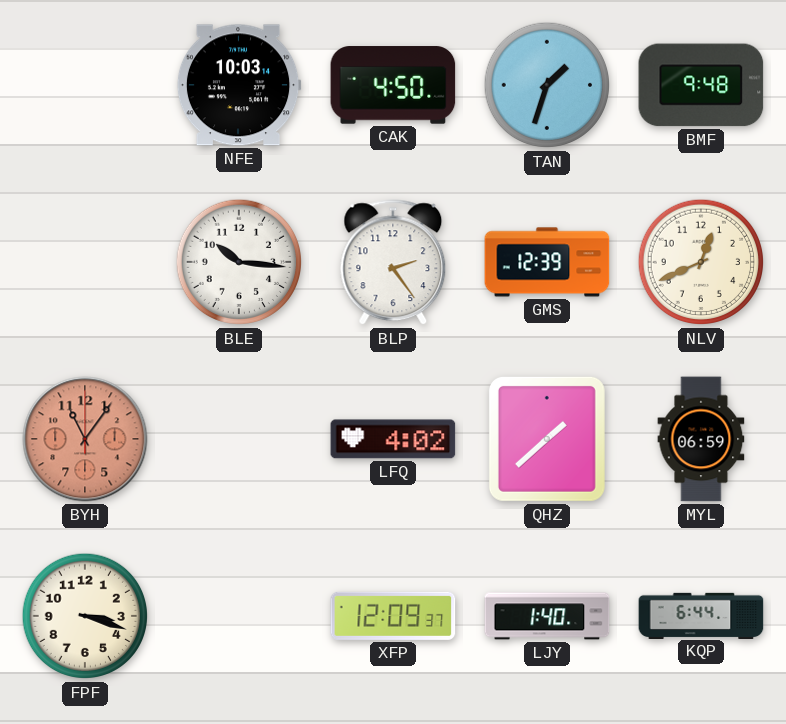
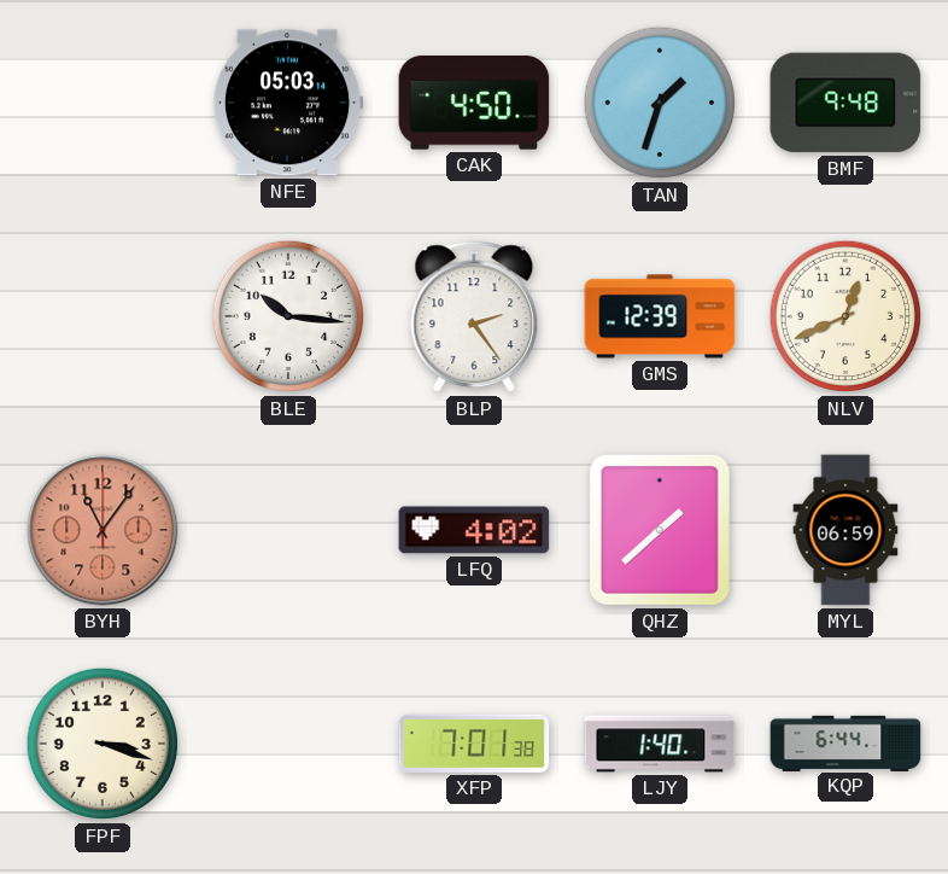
NFE: 10:03 -> 05:03 (288, 103)
XFP: 12:09 -> 7:01 (474, 744)
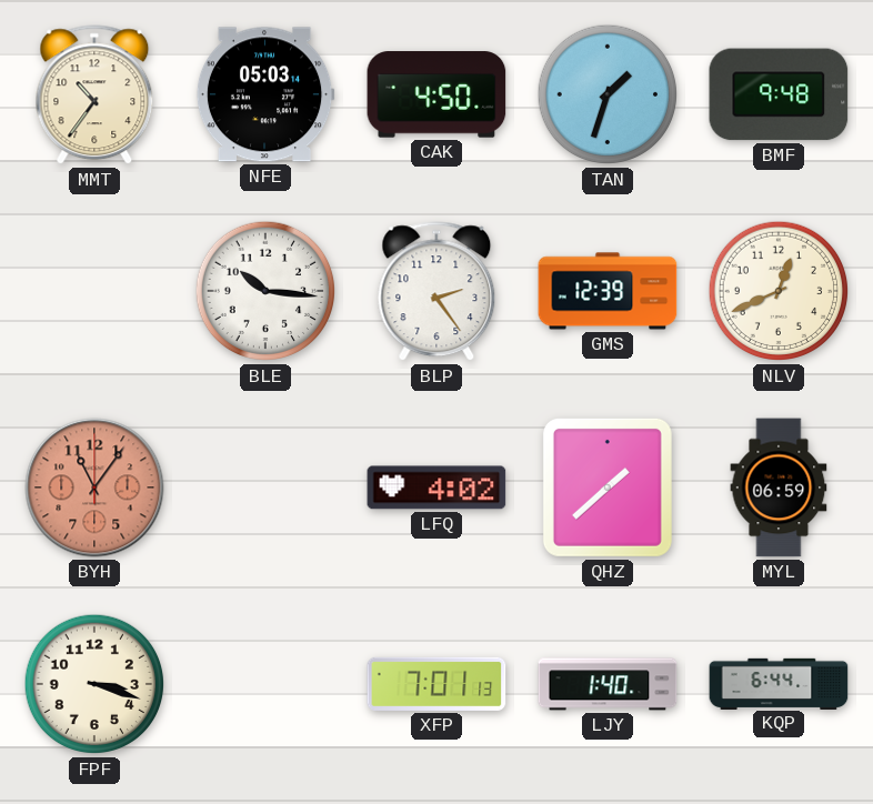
MMT: none -> 10:36 (94, 96)
XFP: 7:01:38 -> 7:01:13 (436, 684)
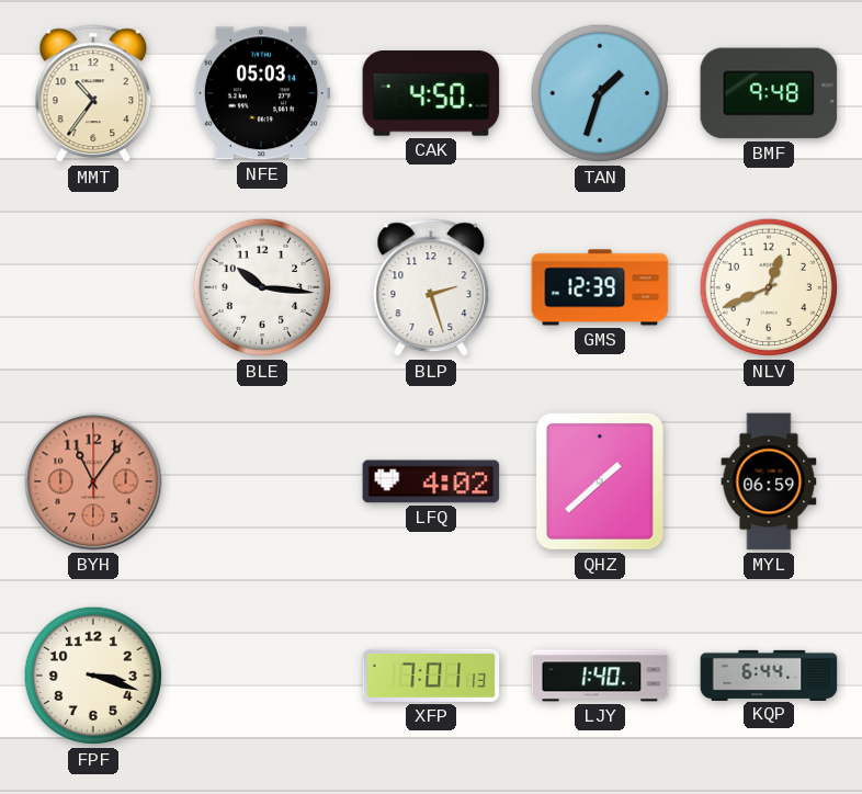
BLP: 2:24 -> 2:27 (431, 288)
